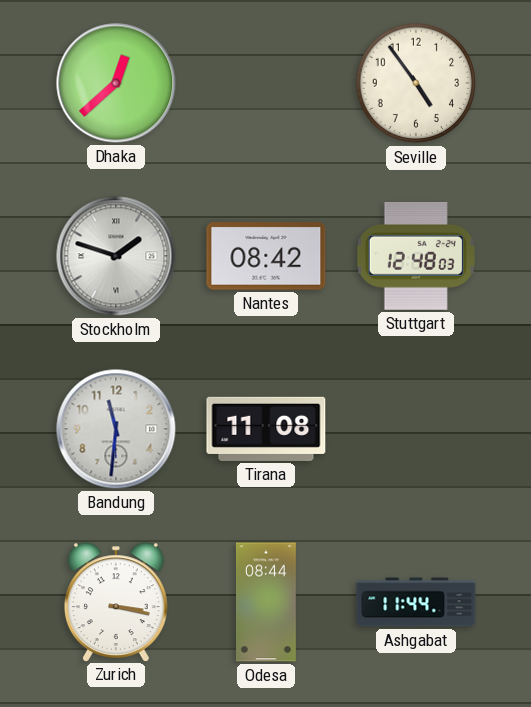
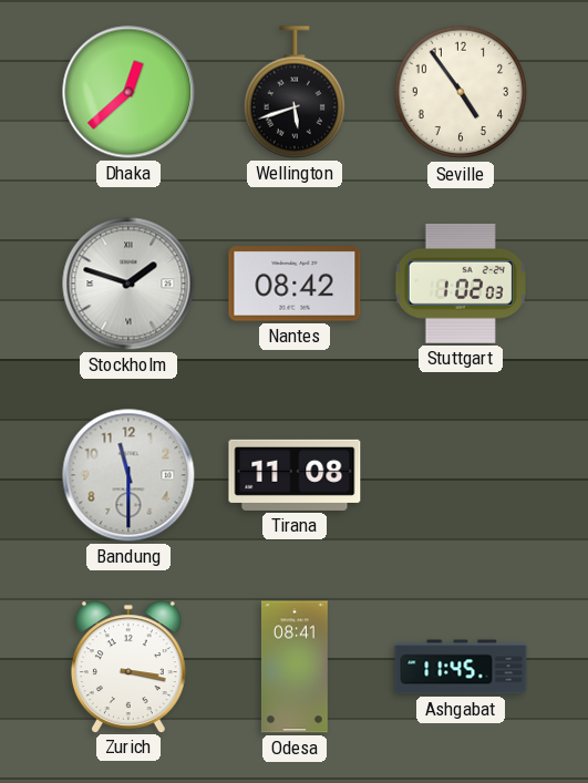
Wellington: none -> 5:42 (293, 92)
Stuttgart: 12:48 -> 1:02 (461, 284)
Bandung: 11:31 -> 11:30 (128, 475)
Odesa: 08:44 -> 08:41 (295, 667)
Ashgabat: 11:44 -> 11:45 (461, 667)
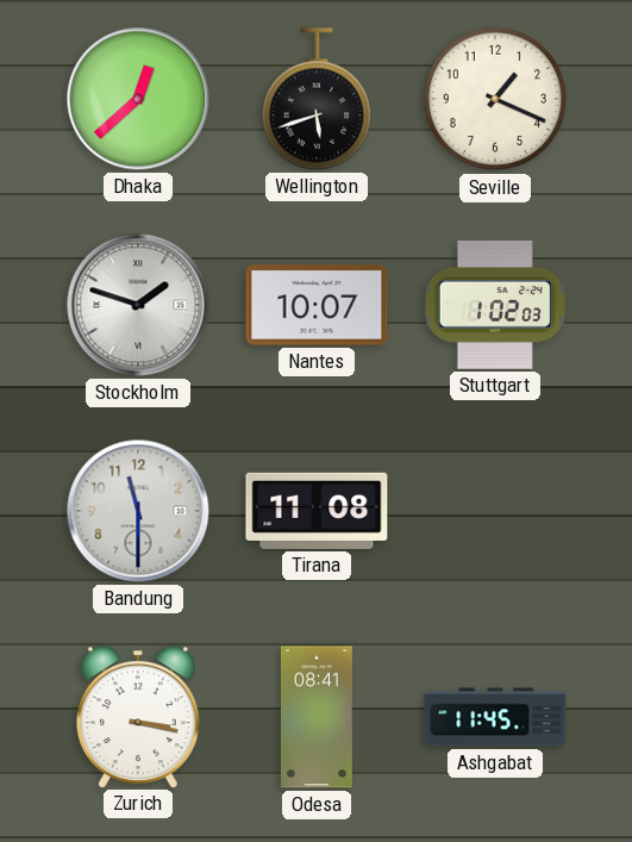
Seville: 4:54 -> 1:19 (495, 99)
Nantes: 08:42 -> 10:07 (317, 305)
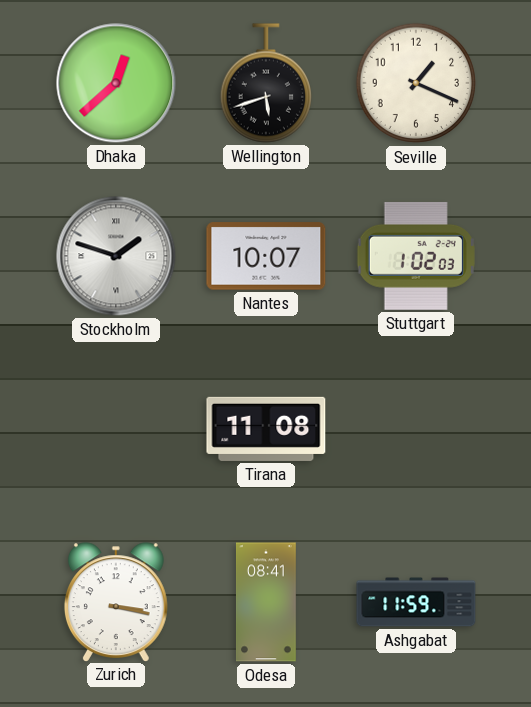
Bandung: 11:30 -> none (138, 511)
Ashgabat: 11:45 -> 11:59 (416, 602)
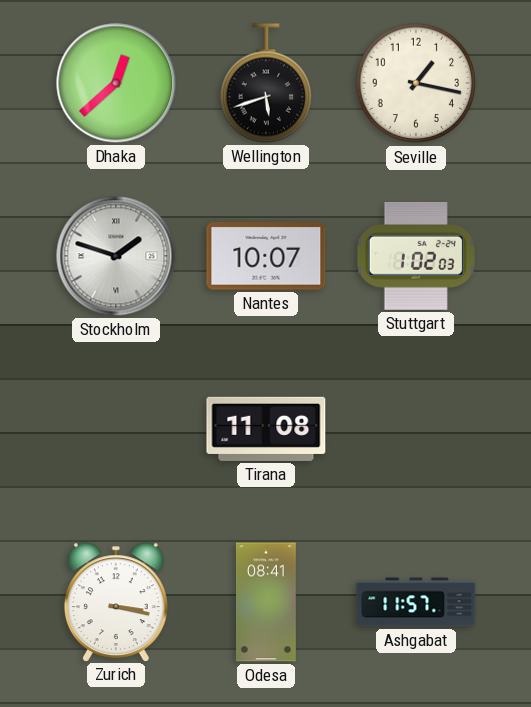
Seville: 1:19 -> 1:17 (416, 83)
Ashgabat: 11:59 -> 11:57 (416, 602)
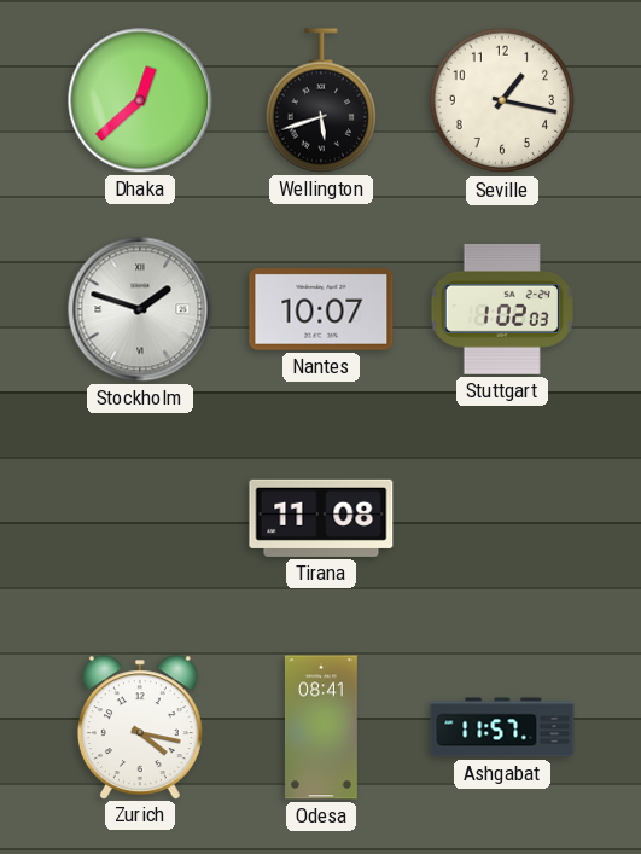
Zurich: 3:17 -> 4:17 (140, 727)
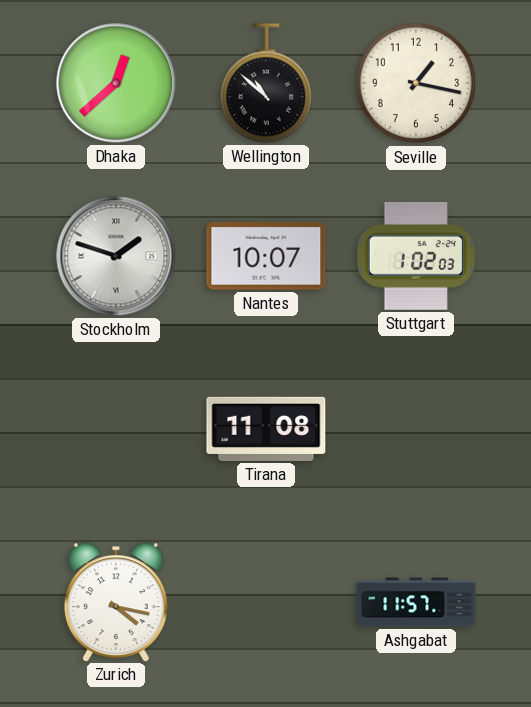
Wellington: 5:42 -> 10:52 (265, 83)
Odesa: 08:41 -> none (321, 727)
